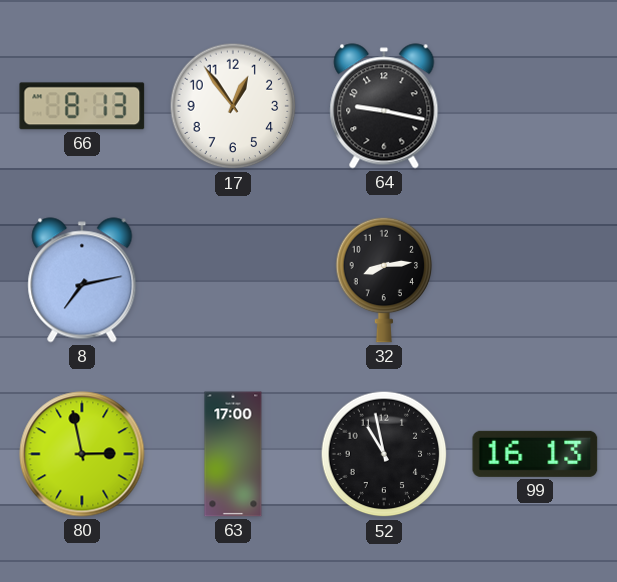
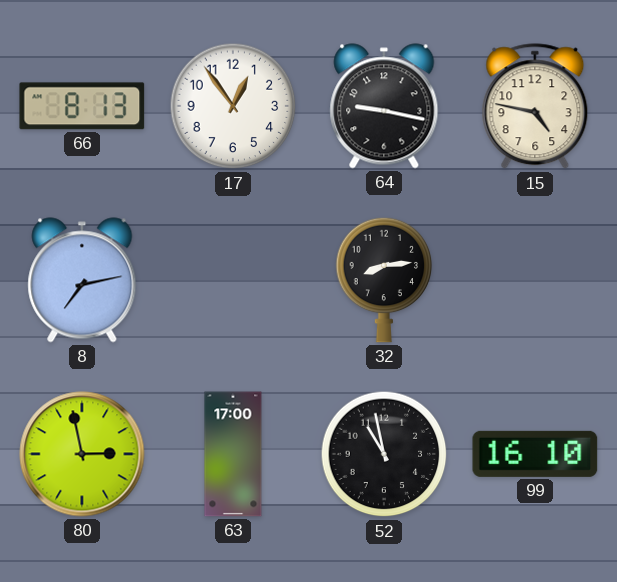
15: none -> 4:47 (535, 107)
99: 16:13 -> 16:10 (535, 454)
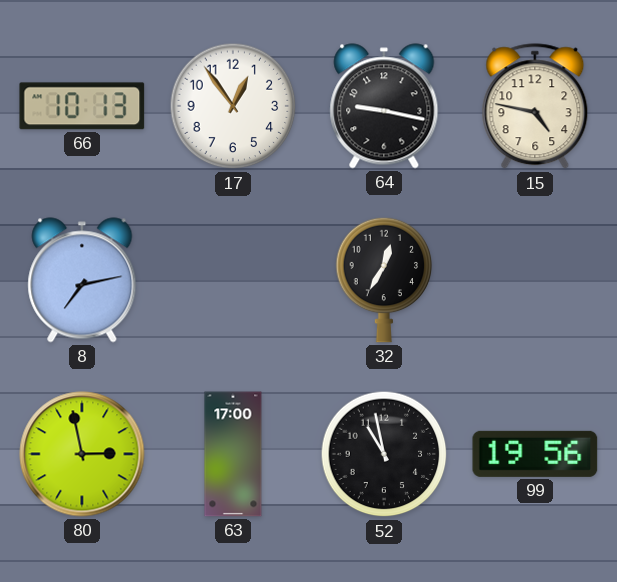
66: 8:13 -> 10:13 (82, 106)
32: 8:14 -> 12:35 (384, 280)
99: 16:10 -> 19:56 (535, 454)
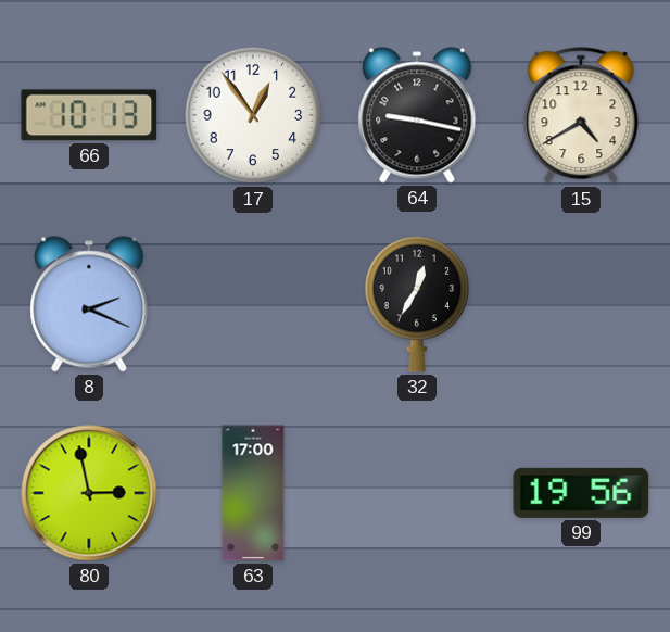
15: 4:47 -> 4:40 (581, 116)
8: 7:13 -> 2:19 (89, 304)
52: 10:58 -> none (384, 454)
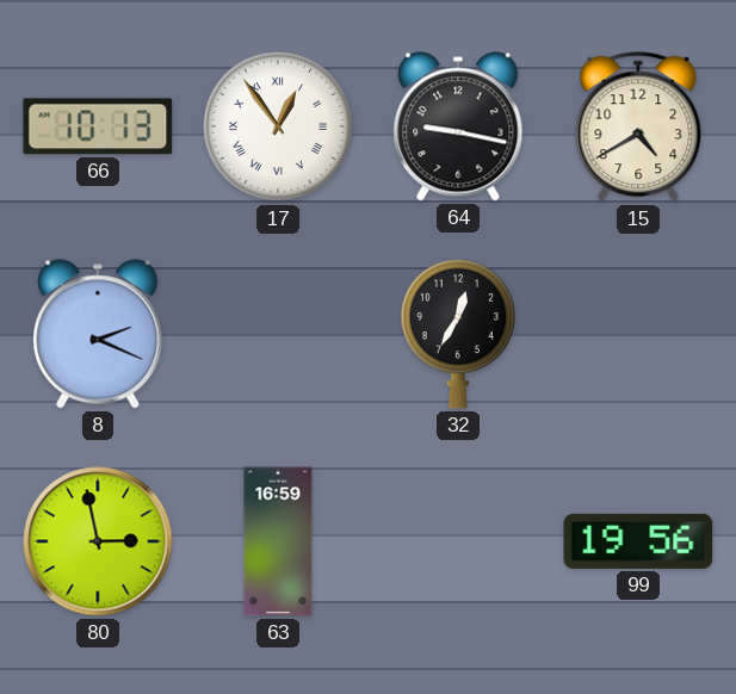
17 numerals: Arabic -> Roman (278, 126)
63: 17:00 -> 16:59 (278, 541)
